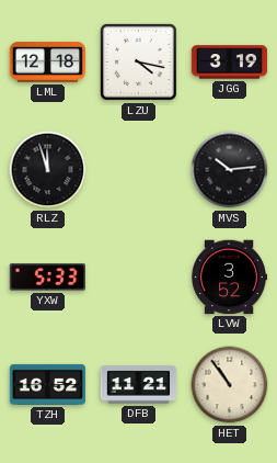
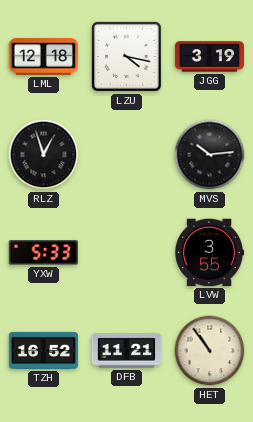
RLZ: 11:57 -> 12:57 (44, 155)
LVW: 3:52 -> 3:55 (210, 253)
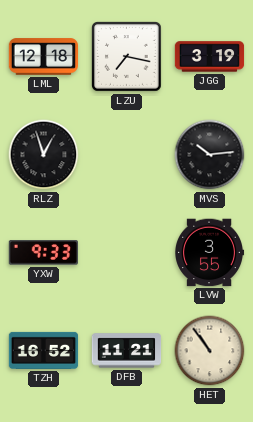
LZU: 4:17 -> 7:17 (127, 57)
YXW: 5:33 -> 9:33 (43, 253)
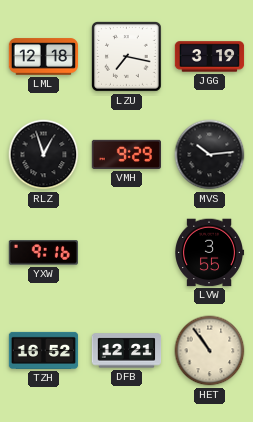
VMH: none -> 9:29 (126, 154)
YXW: 9:33 -> 9:16 (43, 253)
DFB: 11:21 -> 12:21 (127, 351)
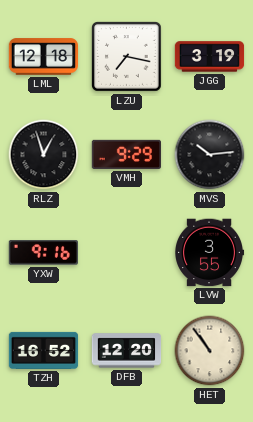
DFB: 12:21 -> 12:20 (127, 351)
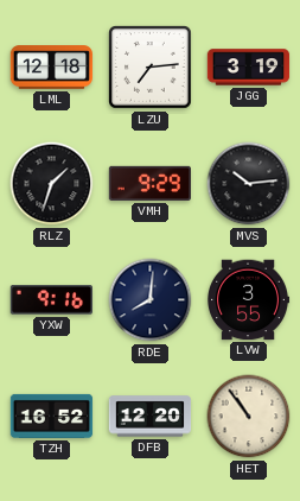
LZU: 7:17 -> 7:14 (151, 68)
RLZ: 12:57 -> 1:33 (52, 184)
RDE: none -> 8:01 (151, 300)
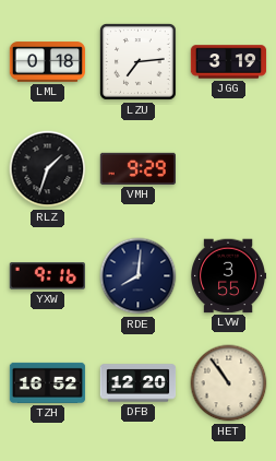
LML: 12:18 -> 0:18 (48, 62)
MVS: 10:14 -> none (249, 184)
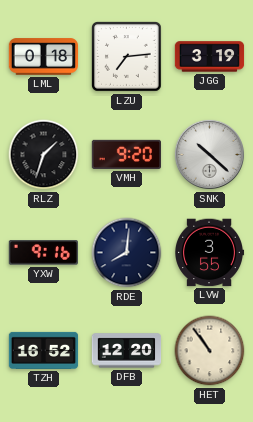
VMH: 9:29 -> 9:20 (126, 154)
SNK: none -> 10:22 (209, 154)
